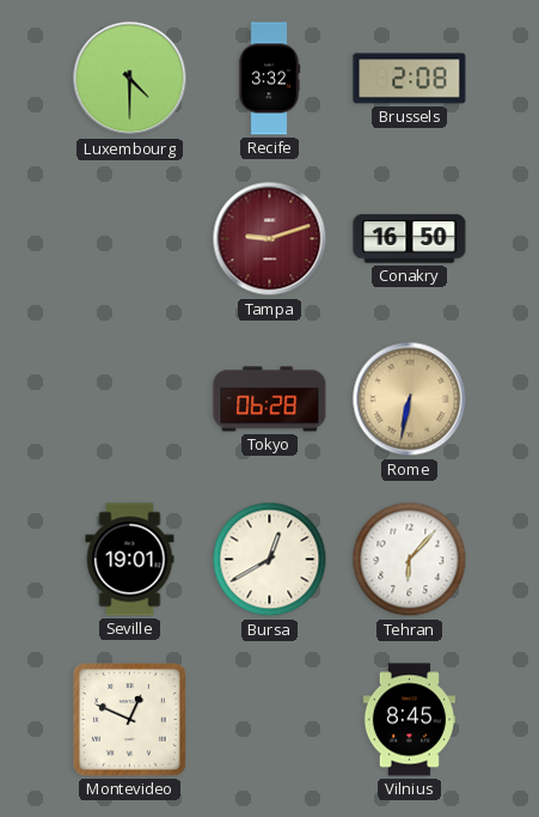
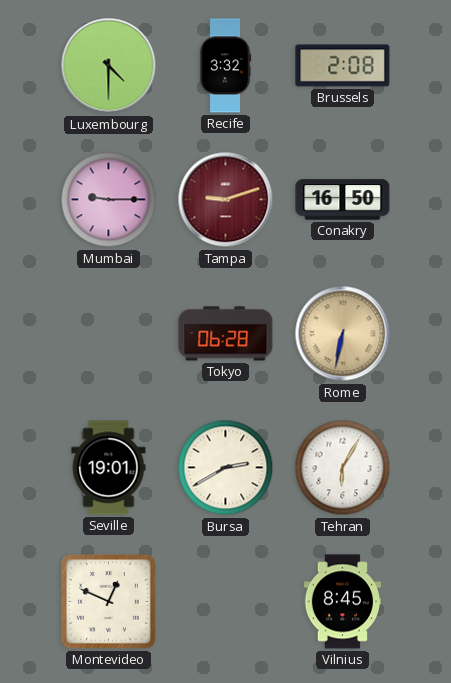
Mumbai: none -> 9:15 (109, 200)
Bursa: 12:40 -> 2:40 (226, 468)
Tehran: 6:07 -> 6:05 (343, 468)
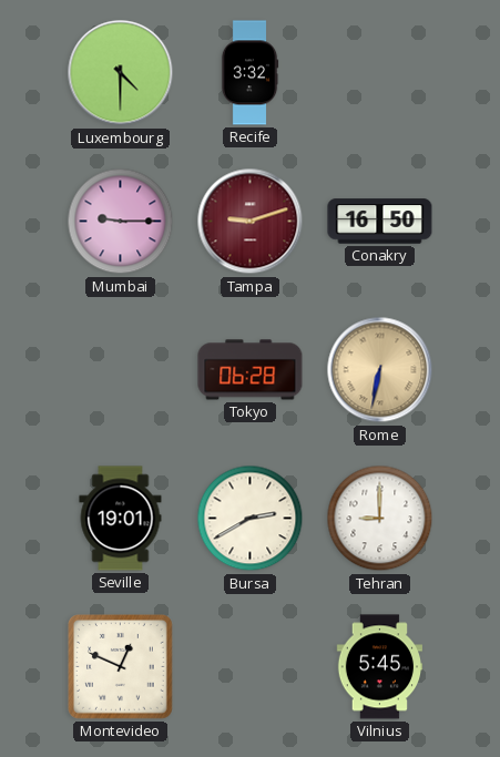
Brussels: 2:08 -> none (343, 66)
Tehran: 6:05 -> 9:00 (380, 519)
Vilnius: 8:45 -> 5:45 (379, 667)
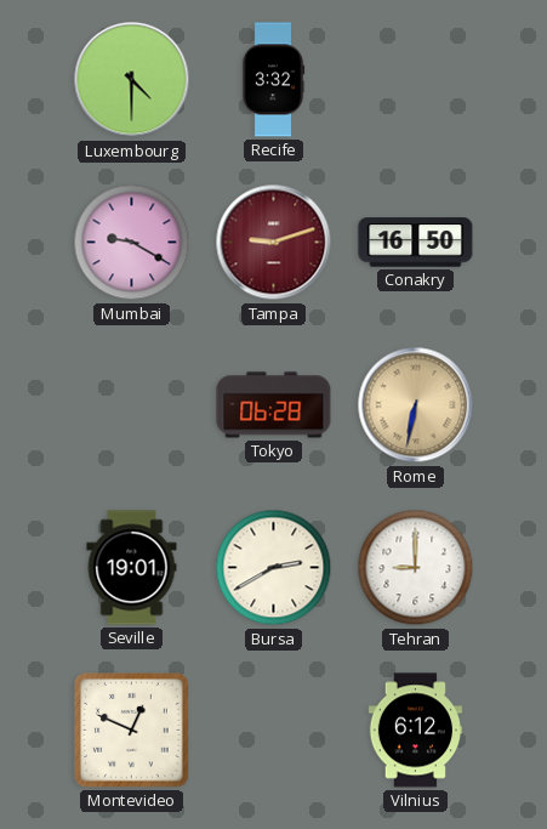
Mumbai: 9:15 -> 9:20 (132, 243)
Vilnius: 5:45 -> 6:12 (415, 731)
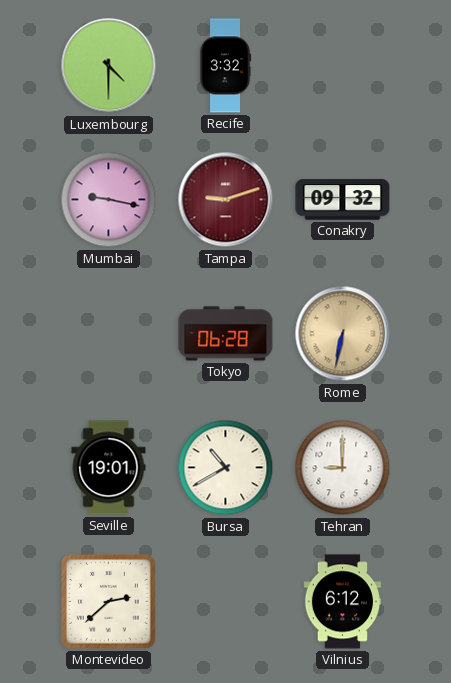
Mumbai: 9:20 -> 9:17 (109, 200)
Conakry: 16:50 -> 09:32 (343, 200)
Bursa: 2:40 -> 10:40 (226, 468)
Montevideo: 12:49 -> 2:38 (109, 602)
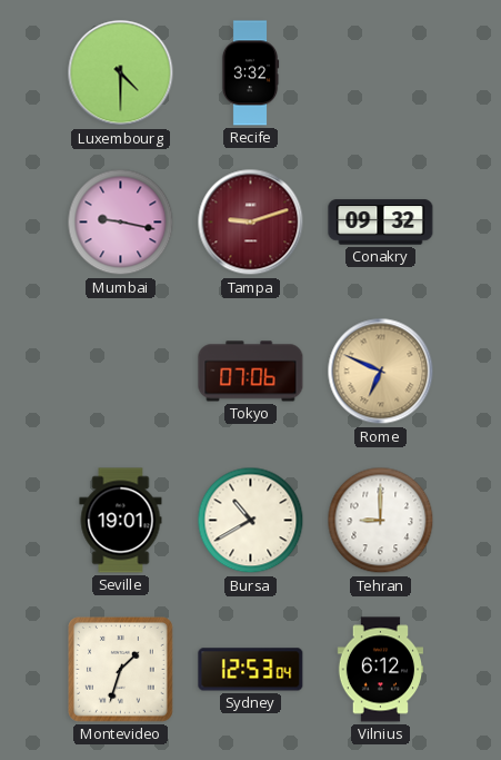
Tokyo: 06:28 -> 07:06 (251, 372)
Rome: 6:32 -> 6:49 (381, 372)
Montevideo: 2:38 -> 1:33 (121, 670)
Sydney: none -> 12:53 (251, 670)
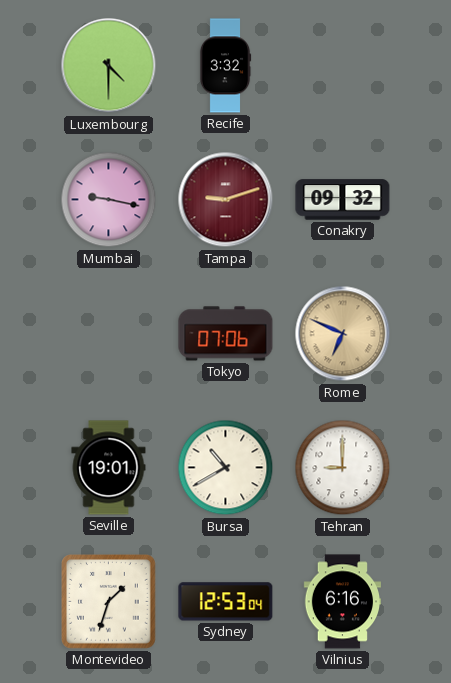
Vilnius: 6:12 -> 6:16 (342, 602)
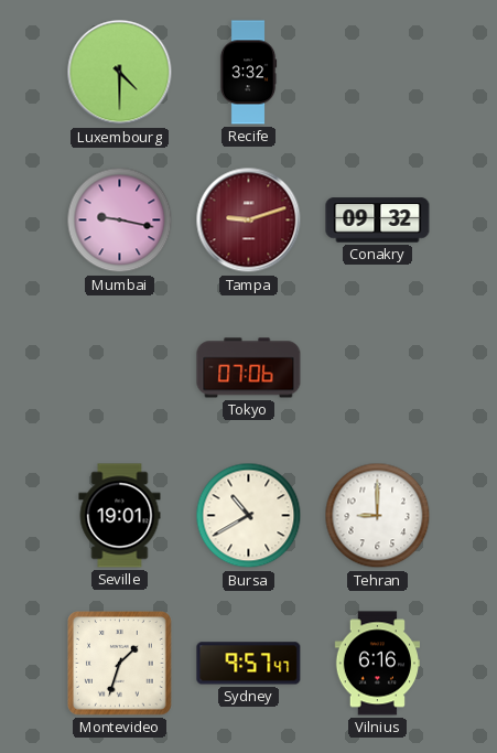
Rome: 6:49 -> none (343, 334)
Sydney: 12:53 -> 9:57 (249, 664)
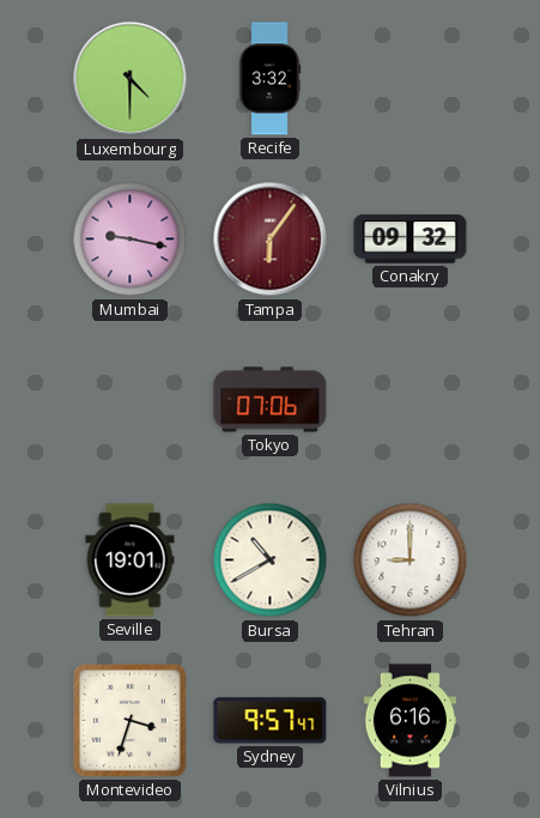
Tampa: 9:12 -> 6:06 (271, 240)
Montevideo: 1:33 -> 3:33 (131, 721)
